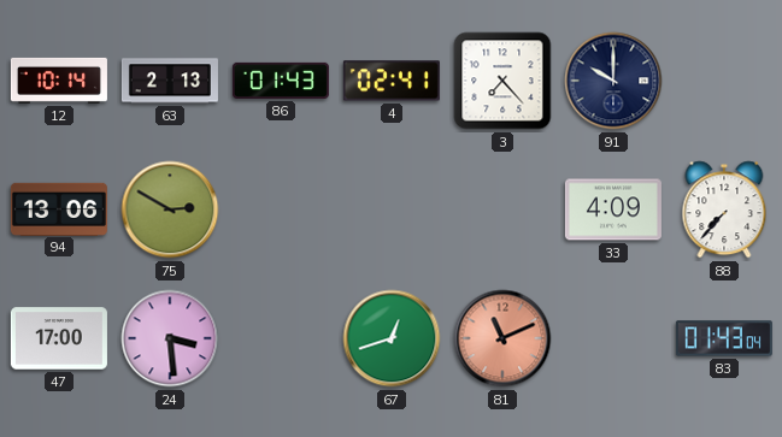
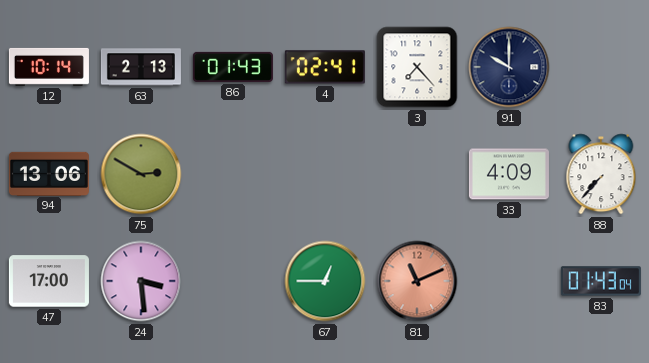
67: 12:42 -> 12:45 (325, 281)
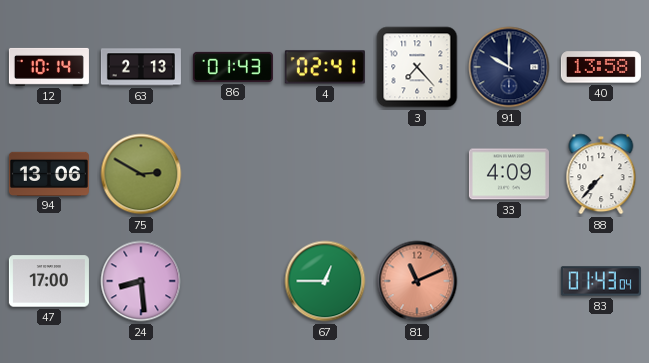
40: none -> 13:58 (601, 67)
24: 3:29 -> 8:29 (141, 281)
